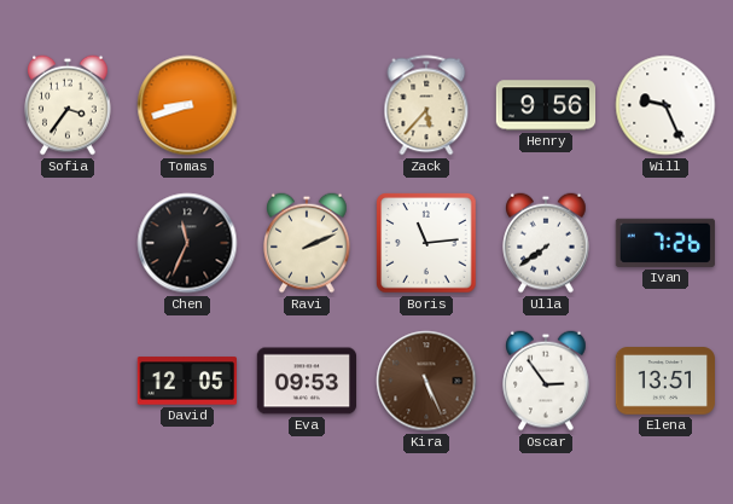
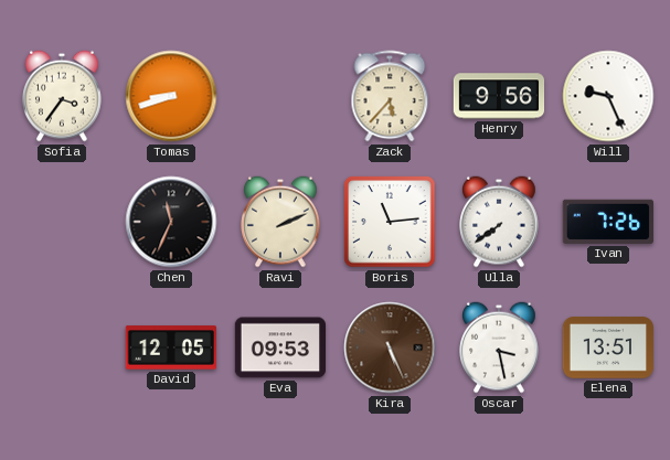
Oscar: 2:54 -> 3:28 (500, 347)
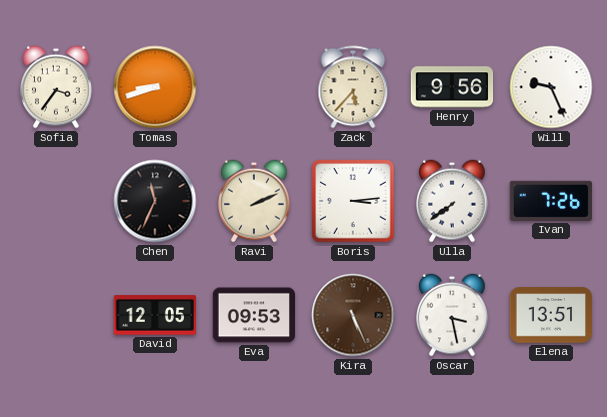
Boris: 11:14 -> 3:14 (353, 201)
